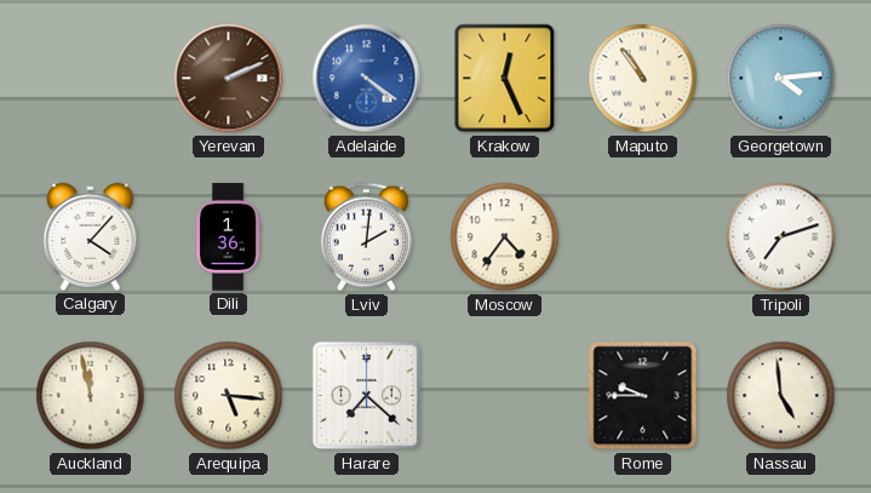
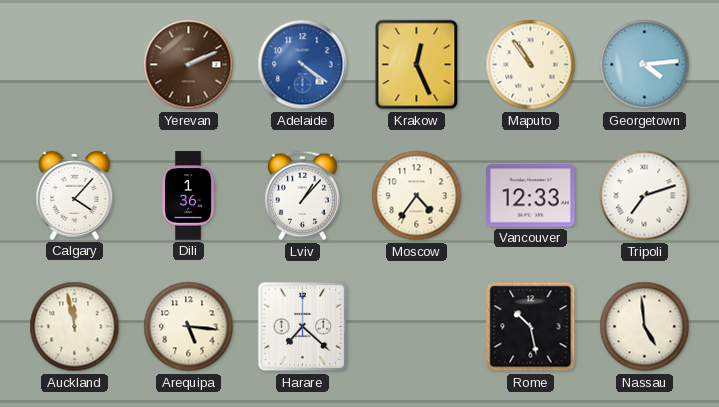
Lviv: 2:01 -> 1:07 (302, 196)
Vancouver: none -> 12:33 (531, 196)
Rome: 9:45 -> 10:28 (531, 327)
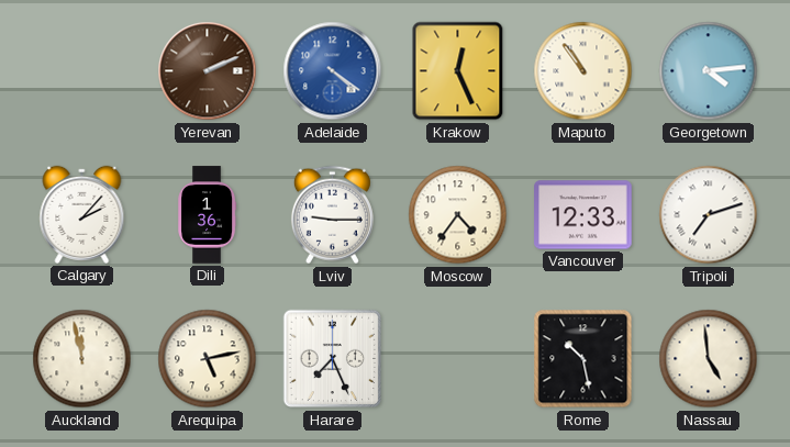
Calgary: 4:07 -> 2:07 (82, 214)
Lviv: 1:07 -> 9:15 (332, 215)
Arequipa: 5:16 -> 5:13 (208, 359)
Harare: 7:22 -> 7:26 (333, 359)
